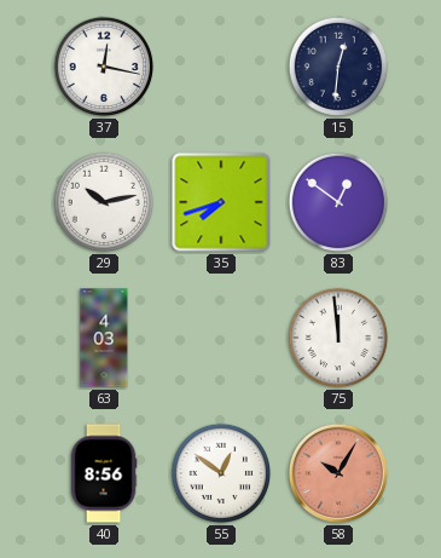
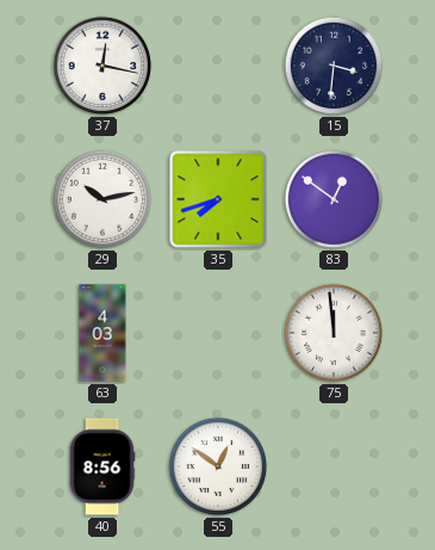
15: 12:31 -> 3:31 (334, 66)
58: 10:05 -> none (338, 473)
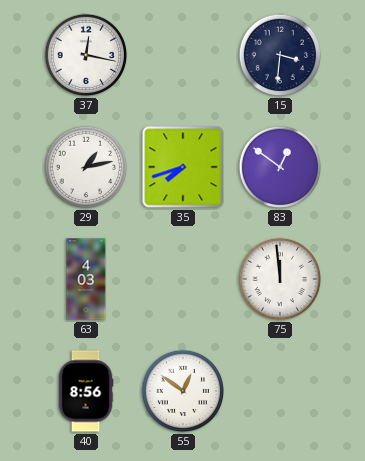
29: 10:13 -> 1:13 (86, 167)
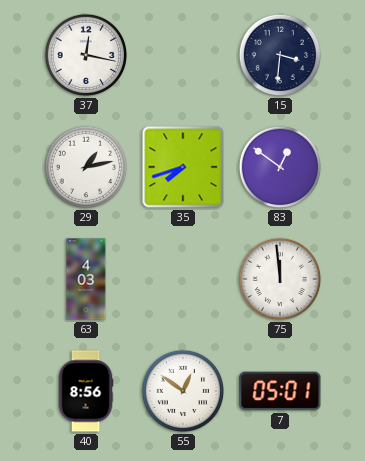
7: none -> 05:01 (280, 391)
